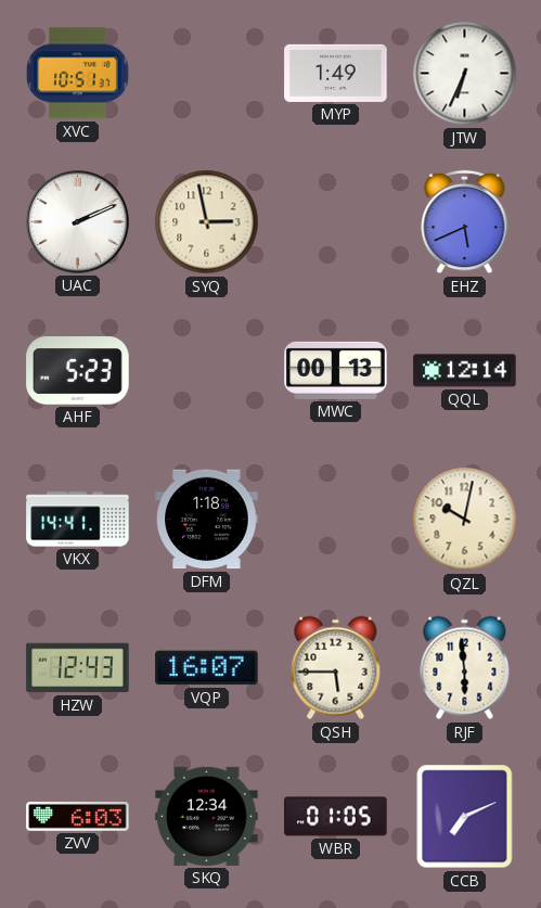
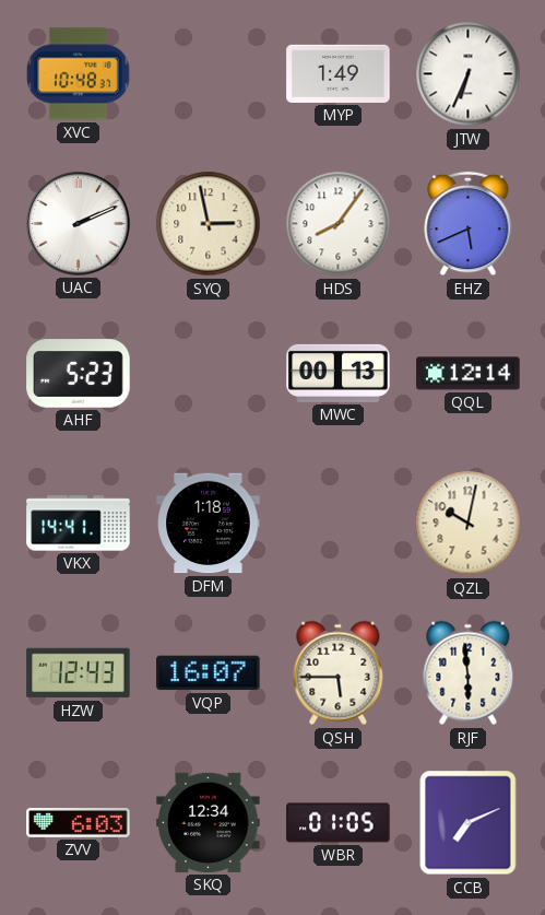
XVC: 10:51 -> 10:48 (79, 74)
HDS: none -> 8:06 (339, 224)
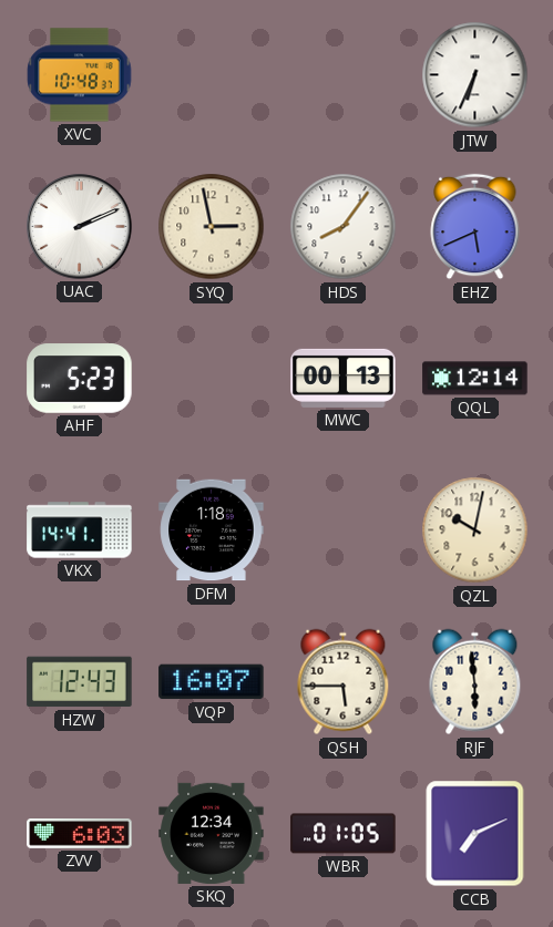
MYP: 1:49 -> none (339, 73)
